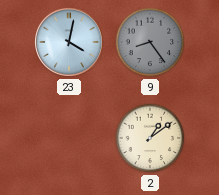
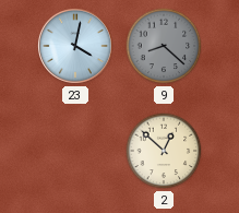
9: 8:24 -> 8:22 (164, 46)
2: 1:09 -> 12:52 (164, 151)
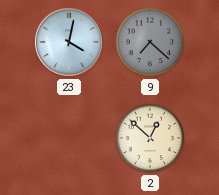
9: 8:22 -> 7:22 (150, 42)
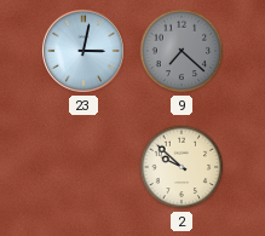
23: 4:02 -> 3:02 (83, 51)
2: 12:52 -> 9:52 (182, 167)
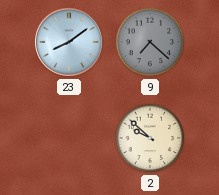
23: 3:02 -> 8:09 (69, 42)
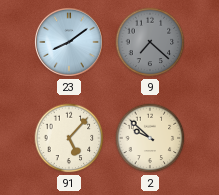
91: none -> 5:07 (69, 138)
